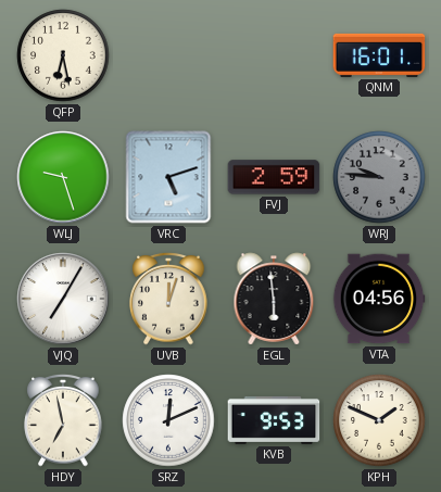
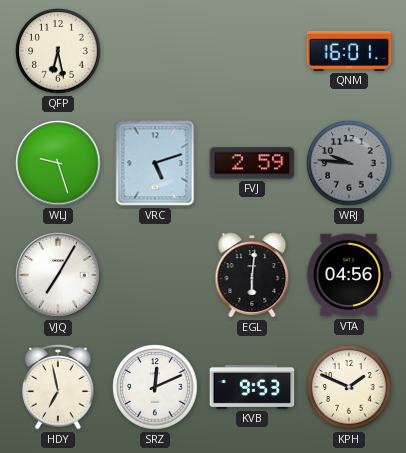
UVB: 12:03 -> none (168, 299)
EGL: 5:59 -> 6:01 (252, 275)
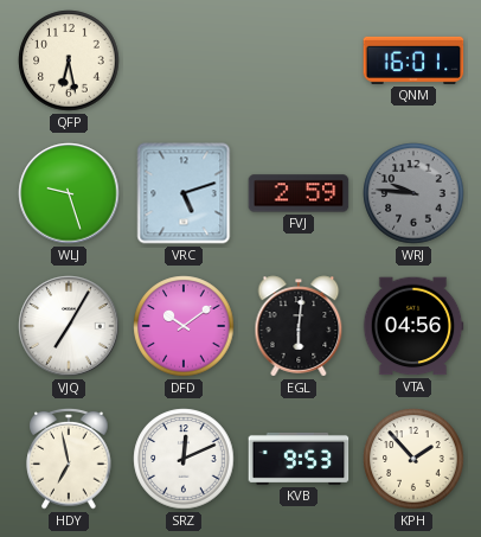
DFD: none -> 10:09 (184, 326)
KPH: 1:49 -> 1:53 (413, 459)
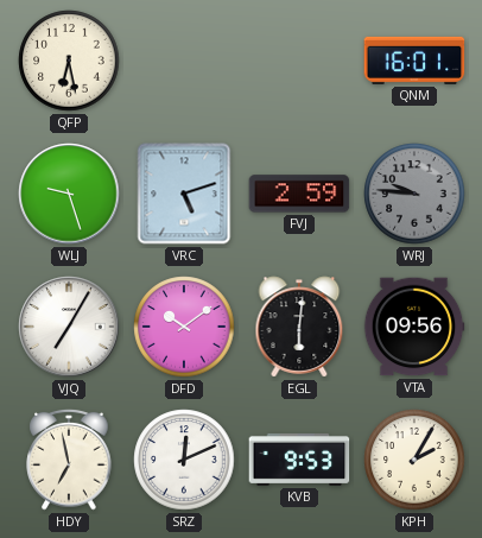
VTA: 04:56 -> 09:56 (414, 327)
KPH: 1:53 -> 2:05 (414, 460)
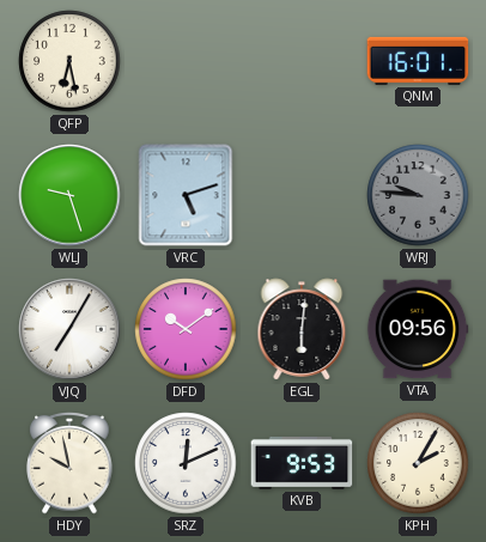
FVJ: 2:59 -> none (299, 194)
HDY: 6:58 -> 9:58 (69, 463)
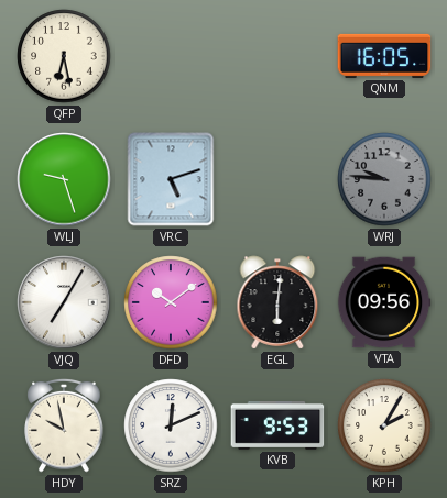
QNM: 16:01 -> 16:05 (384, 56)
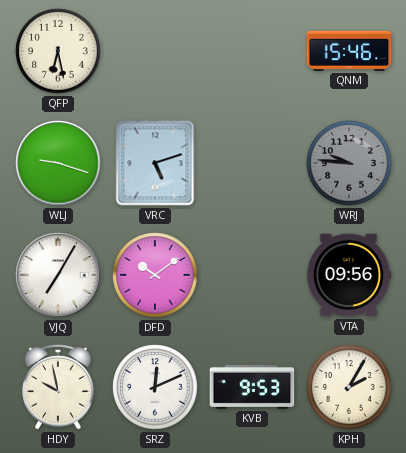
QNM: 16:05 -> 15:46 (349, 51)
WLJ: 9:27 -> 9:18 (58, 163)
EGL: 6:01 -> none (277, 302)
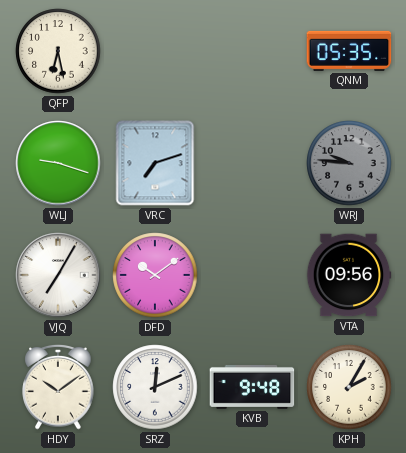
QNM: 15:46 -> 05:35 (349, 51)
VRC: 5:12 -> 7:12 (155, 163)
HDY: 9:58 -> 10:09 (58, 387)
KVB: 9:53 -> 9:48 (252, 387)
